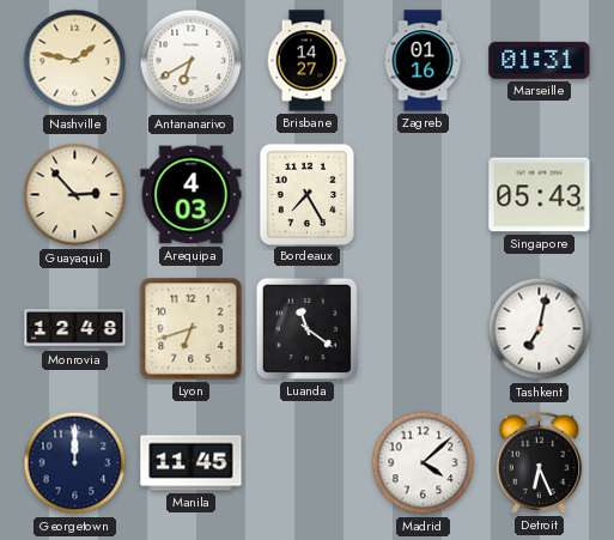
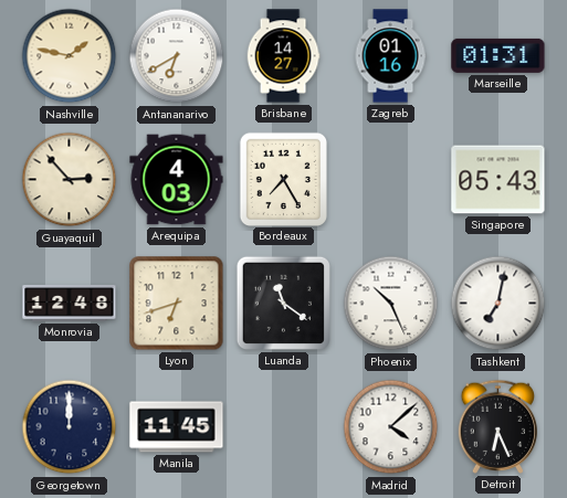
Phoenix: none -> 10:26 (391, 304)
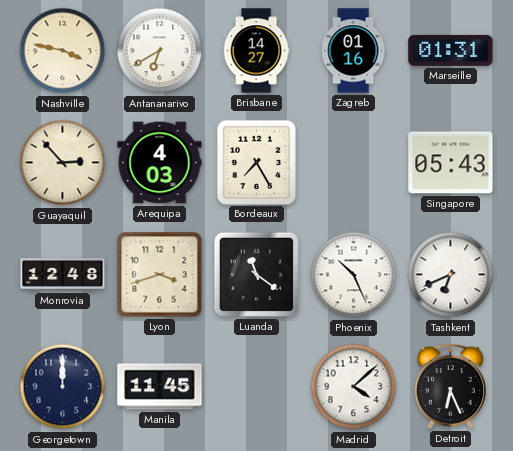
Nashville: 1:47 -> 3:47 (63, 51)
Lyon: 6:42 -> 3:42 (160, 275)
Tashkent: 7:02 -> 6:41 (451, 275)
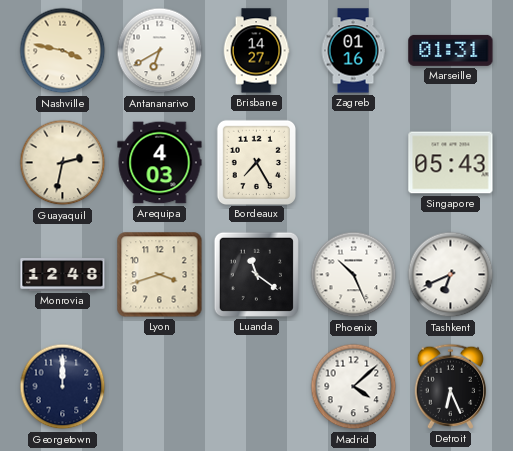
Guayaquil: 2:53 -> 2:32 (63, 163)
Manila: 11:45 -> none (160, 387)
